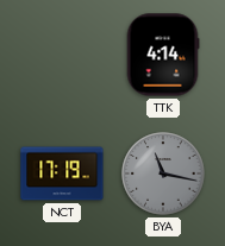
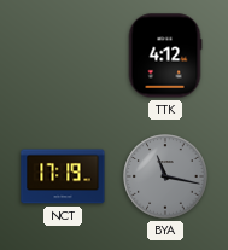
TTK: 4:14 -> 4:12 (165, 56)
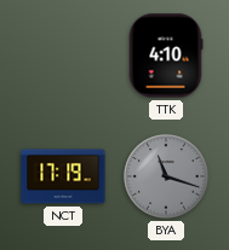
TTK: 4:12 -> 4:10 (166, 56)
BYA: 11:17 -> 11:18 (166, 176)
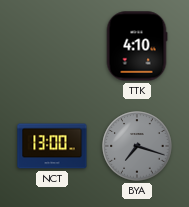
NCT: 17:19 -> 13:00 (52, 146)
BYA: 11:18 -> 7:18 (137, 146)
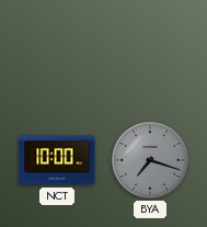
TTK: 4:10 -> none (137, 46)
NCT: 13:00 -> 10:00 (57, 160)
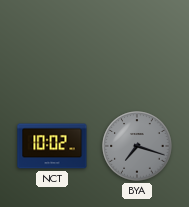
NCT: 10:00 -> 10:02 (52, 146)
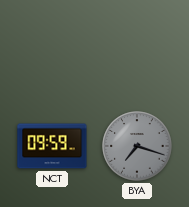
NCT: 10:02 -> 09:59 (52, 146)
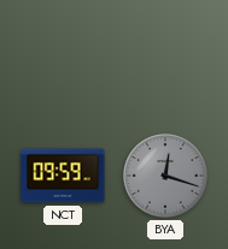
BYA: 7:18 -> 12:18 (165, 176)
